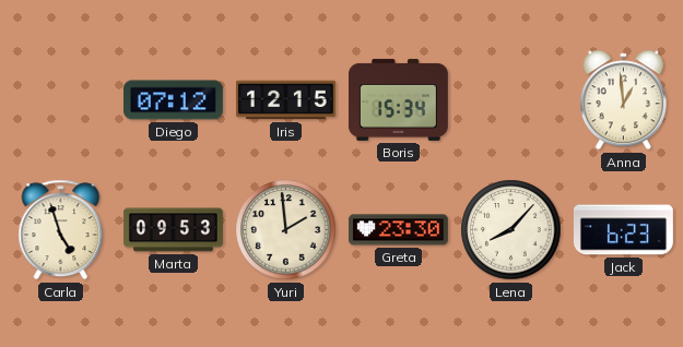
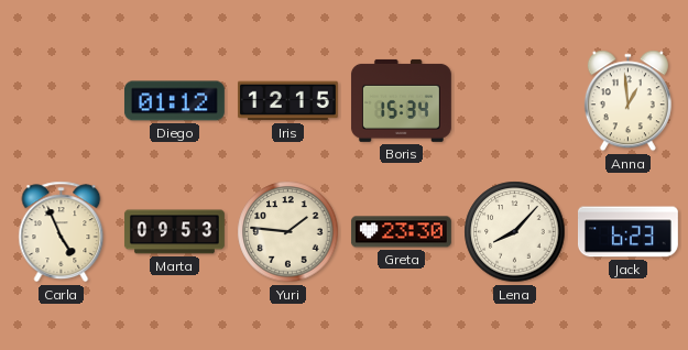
Diego: 07:12 -> 01:12 (174, 101)
Carla: 4:57 -> 4:56 (62, 232)
Yuri: 1:59 -> 1:46 (288, 232)
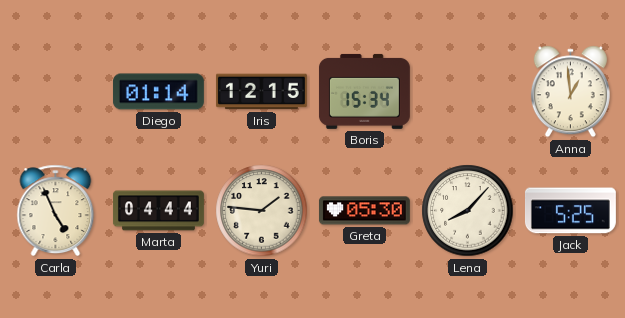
Diego: 01:12 -> 01:14 (158, 92)
Marta: 09:53 -> 04:44 (158, 211)
Greta: 23:30 -> 05:30 (364, 211)
Jack: 6:23 -> 5:25 (570, 211)
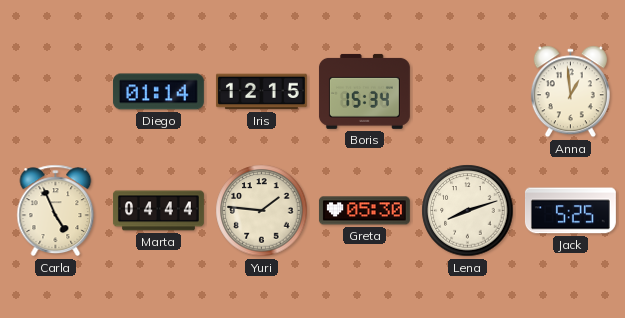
Lena: 8:07 -> 8:12 (468, 211)
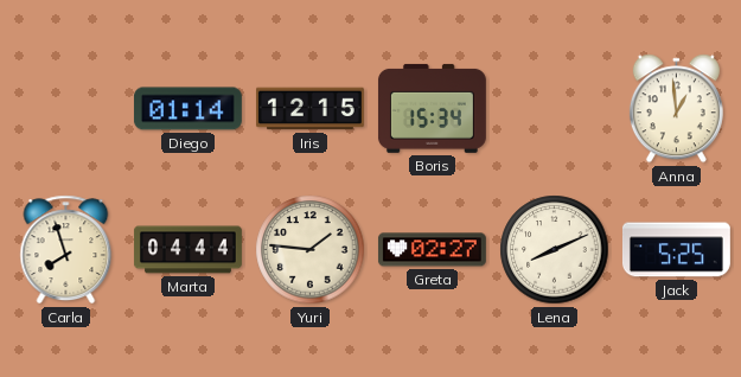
Carla: 4:56 -> 7:57 (66, 250)
Greta: 05:30 -> 02:27 (432, 250)
Lena: 8:12 -> 8:11 (555, 250)
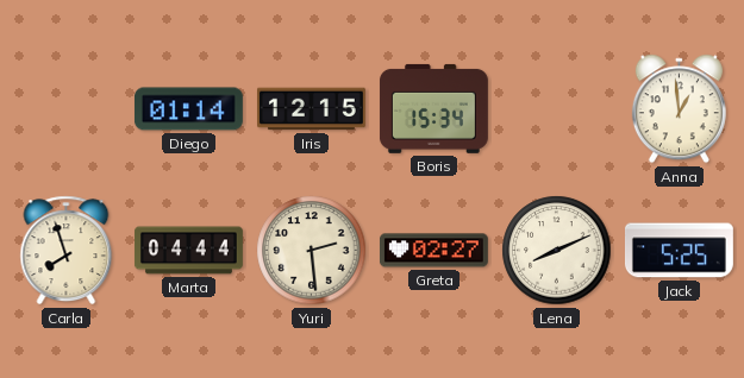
Yuri: 1:46 -> 2:29 (312, 251)
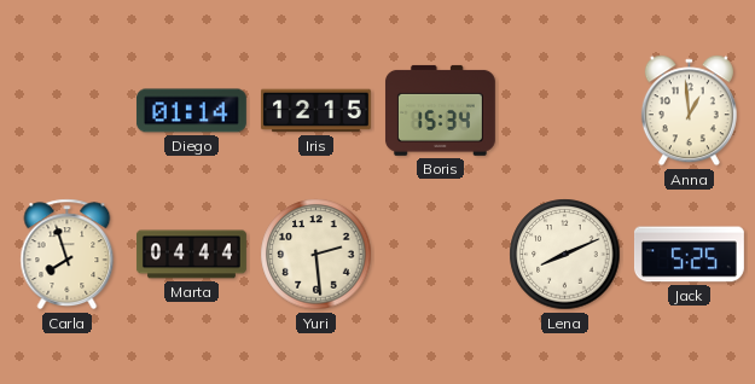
Greta: 02:27 -> none (433, 251)
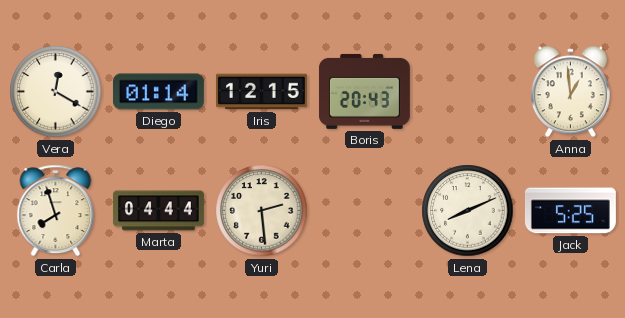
Vera: none -> 12:20 (56, 92)
Boris: 15:34 -> 20:43 (364, 91)
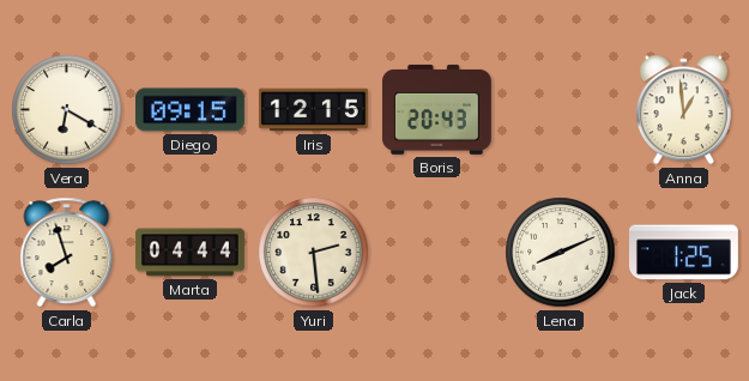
Vera: 12:20 -> 6:20 (67, 110)
Diego: 01:14 -> 09:15 (189, 110)
Jack: 5:25 -> 1:25 (683, 253)
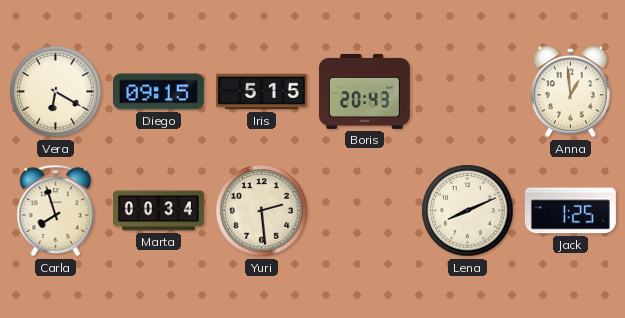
Iris: 12:15 -> 5:15 (261, 92)
Marta: 04:44 -> 00:34 (158, 211)
